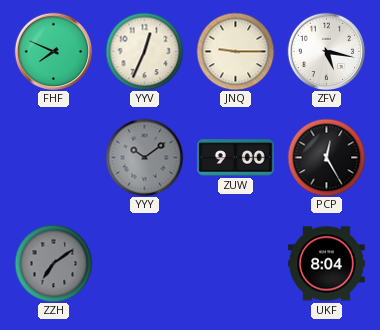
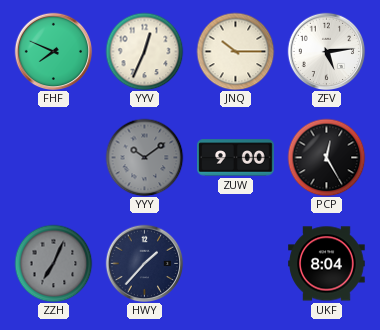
JNQ: 9:15 -> 10:15 (235, 51)
ZFV: 5:17 -> 5:14 (326, 51)
ZZH: 7:09 -> 7:04 (53, 263)
HWY: none -> 1:37 (144, 263)
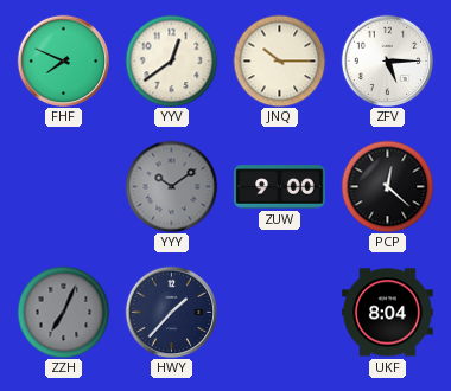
YYV: 12:34 -> 12:39 (171, 60)
ZFV: 5:14 -> 5:15 (387, 60)
PCP: 12:25 -> 12:22 (387, 186)
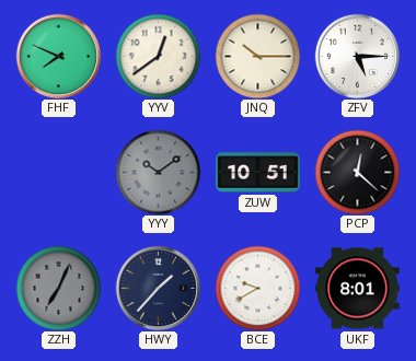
ZUW: 9:00 -> 10:51 (258, 173)
BCE: none -> 9:40 (257, 288)
UKF: 8:04 -> 8:01 (358, 289)
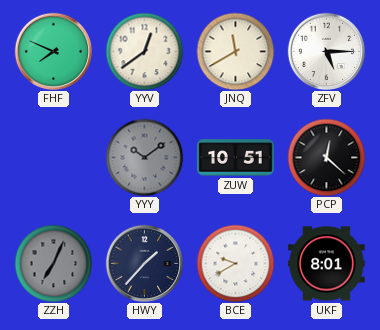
JNQ: 10:15 -> 11:40 (235, 51)
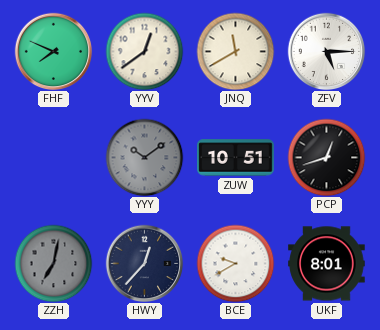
PCP: 12:22 -> 12:42 (326, 157)
ZZH: 7:04 -> 7:02 (53, 263)
HWY: 1:37 -> 12:37 (144, 263)
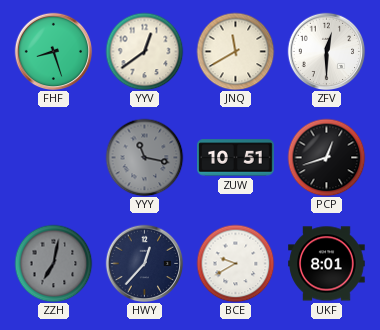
FHF: 7:49 -> 8:27 (53, 51)
ZFV: 5:15 -> 12:30 (326, 51)
YYY: 10:09 -> 11:17 (144, 157)
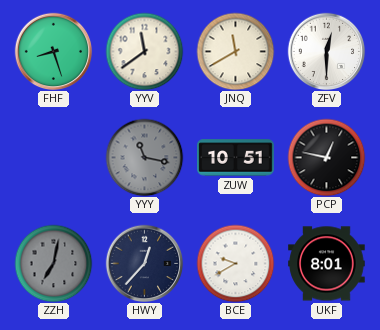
YYV: 12:39 -> 11:39 (144, 51)
PCP: 12:42 -> 12:47 (326, 157)
